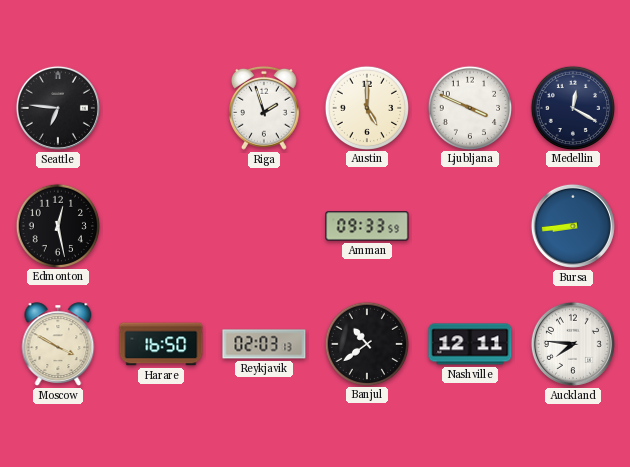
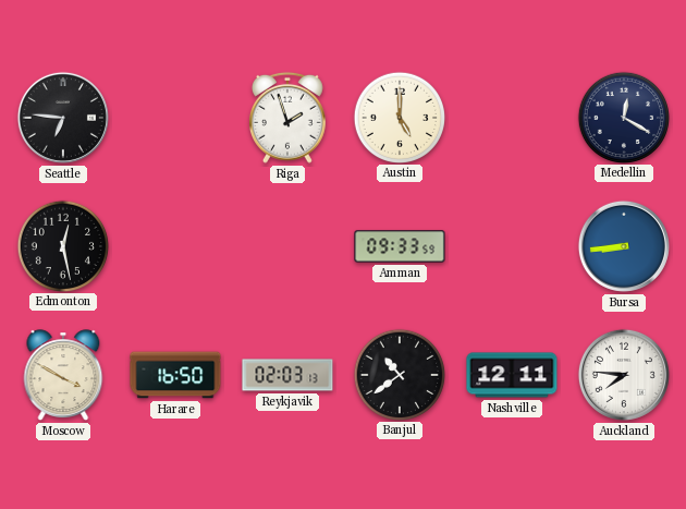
Ljubljana: 3:49 -> none (469, 107)
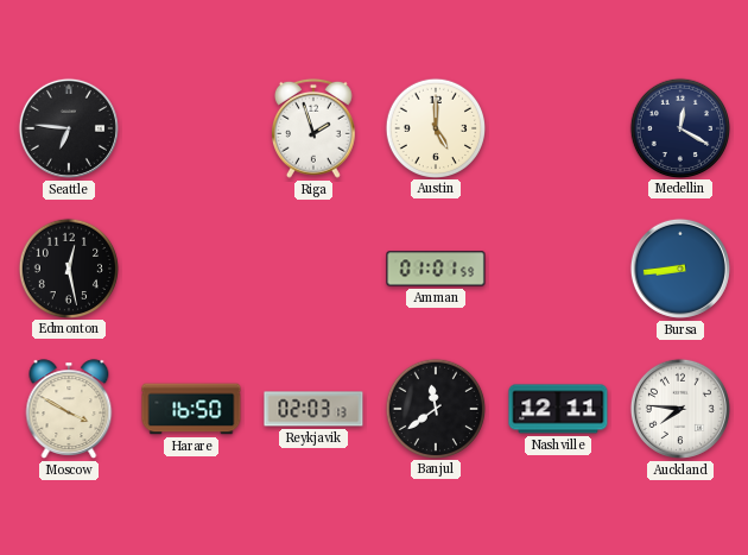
Amman: 09:33 -> 01:01 (436, 269)
Banjul: 10:39 -> 11:39 (435, 408)
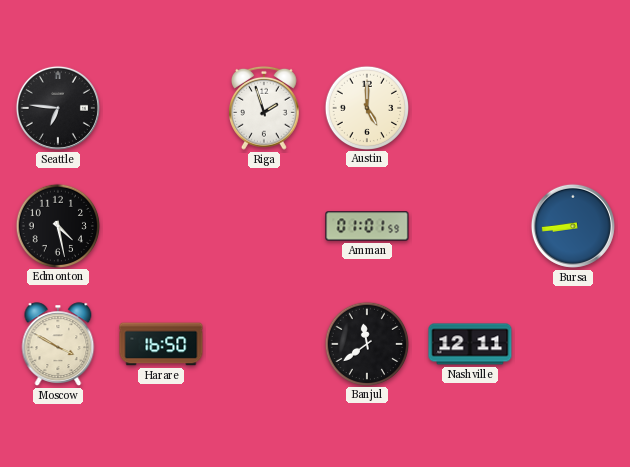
Medellin: 12:20 -> none (679, 127)
Edmonton: 12:28 -> 4:28 (57, 225)
Reykjavik: 02:03 -> none (313, 409)
Auckland: 7:46 -> none (680, 409)
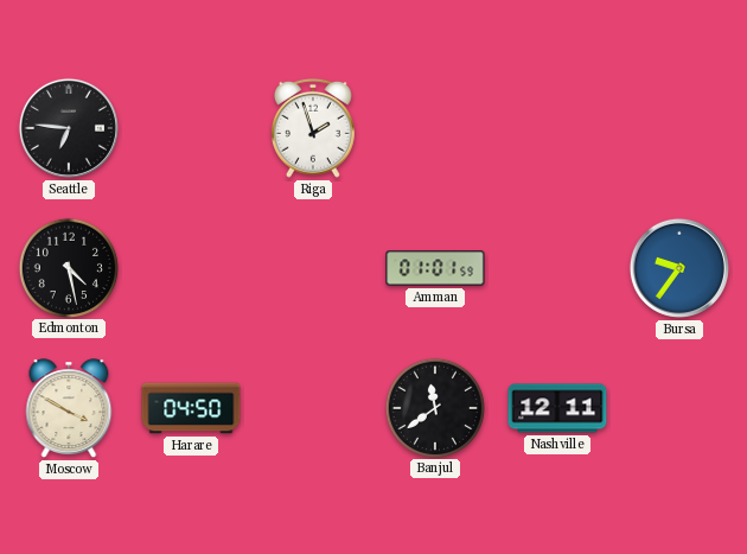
Austin: 5:00 -> none (366, 107)
Bursa: 8:44 -> 9:36 (679, 268)
Harare: 16:50 -> 04:50 (191, 408)
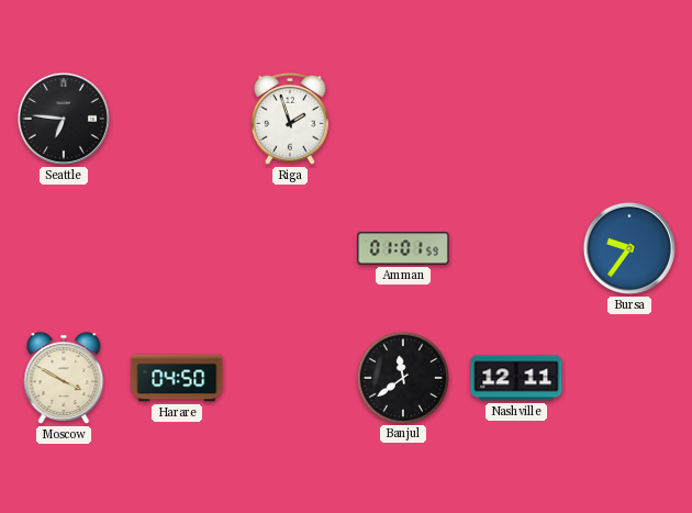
Edmonton: 4:28 -> none (68, 267)
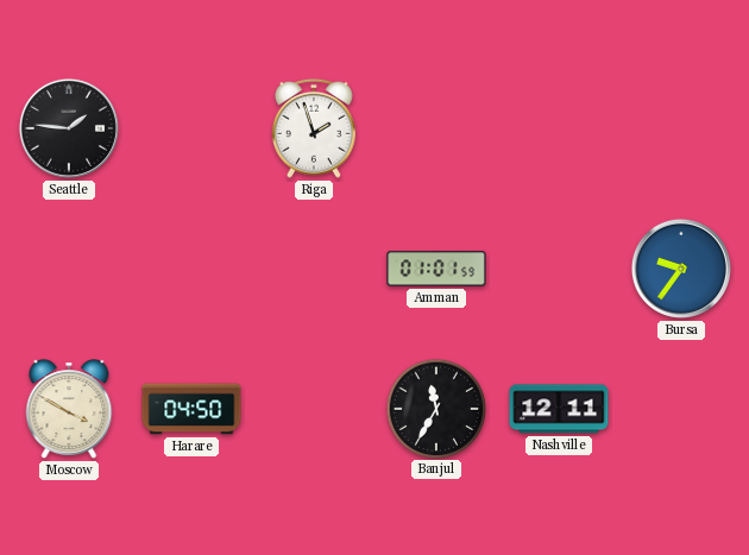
Seattle: 6:46 -> 1:46 (69, 128)
Banjul: 11:39 -> 11:35 (435, 408)
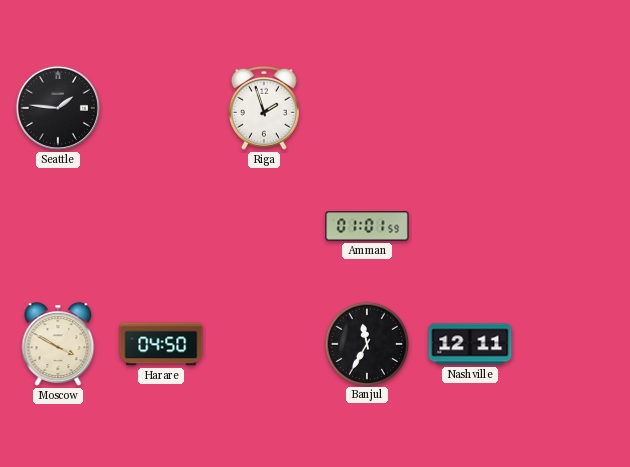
Bursa: 9:36 -> none (681, 269)
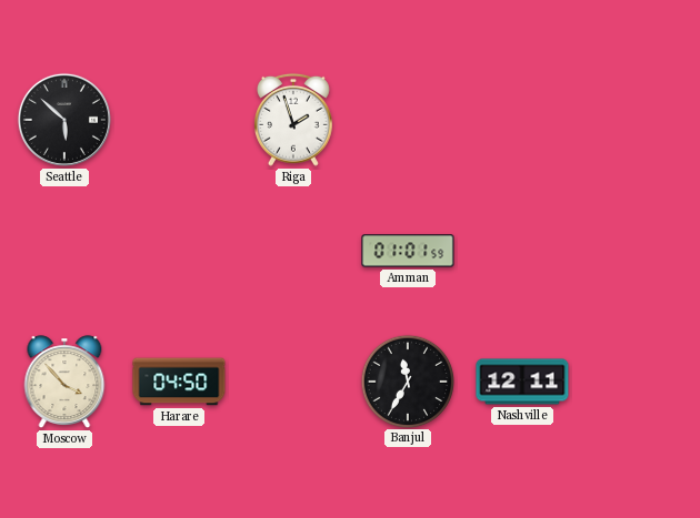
Seattle: 1:46 -> 5:52 (64, 120)
Moscow: 3:50 -> 3:53 (64, 382)
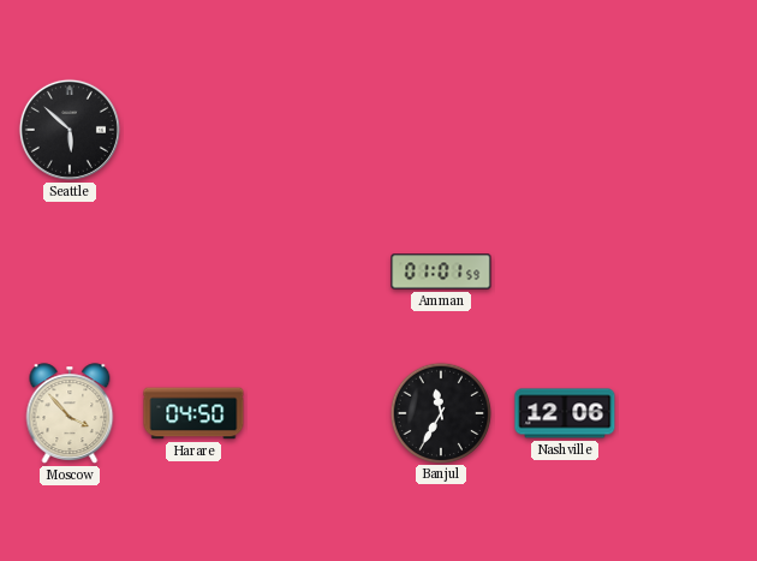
Riga: 1:57 -> none (293, 120)
Nashville: 12:11 -> 12:06 (565, 413)
